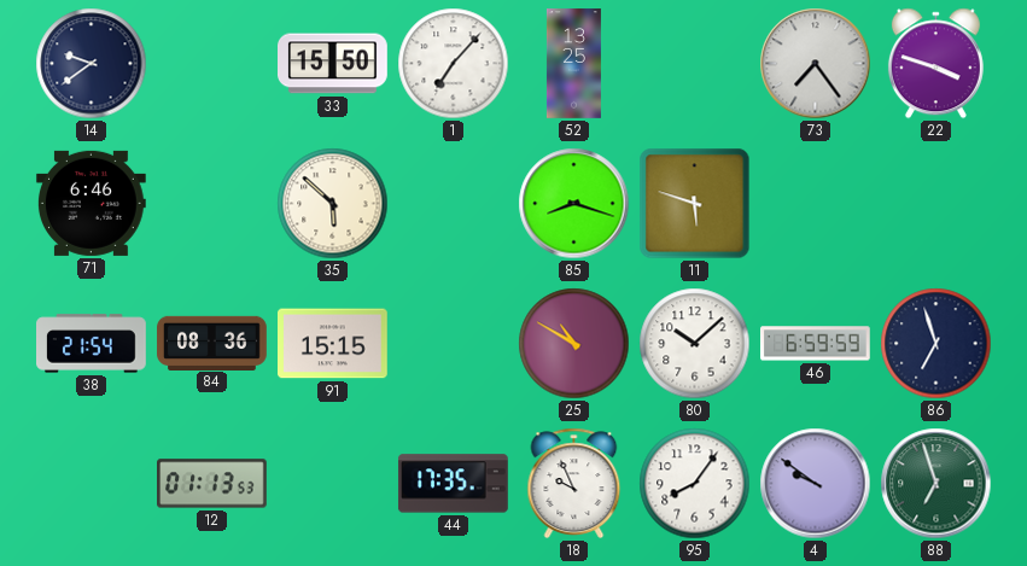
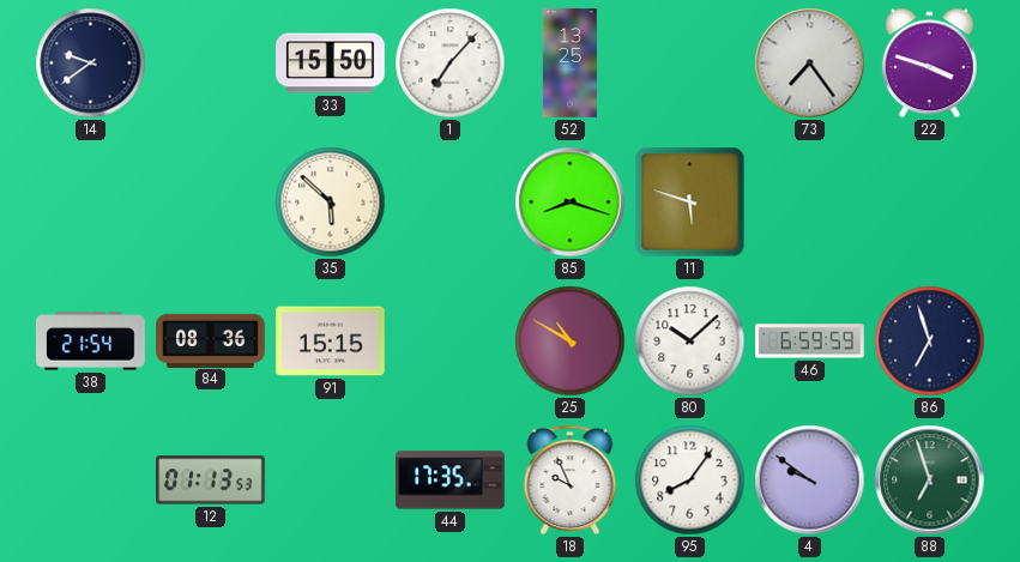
71: 6:46 -> none (91, 203)
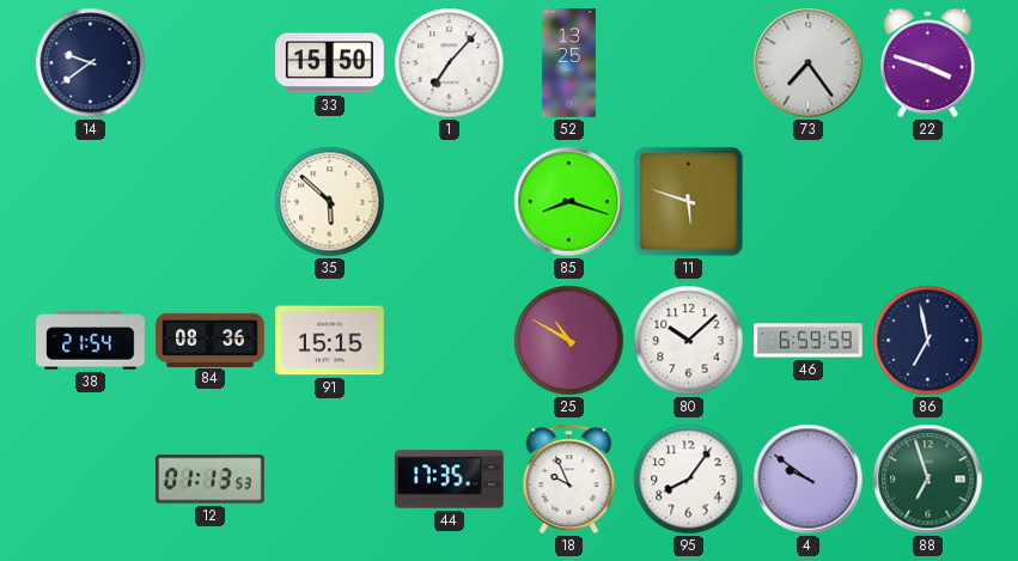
86: 6:57 -> 6:58 (928, 341)
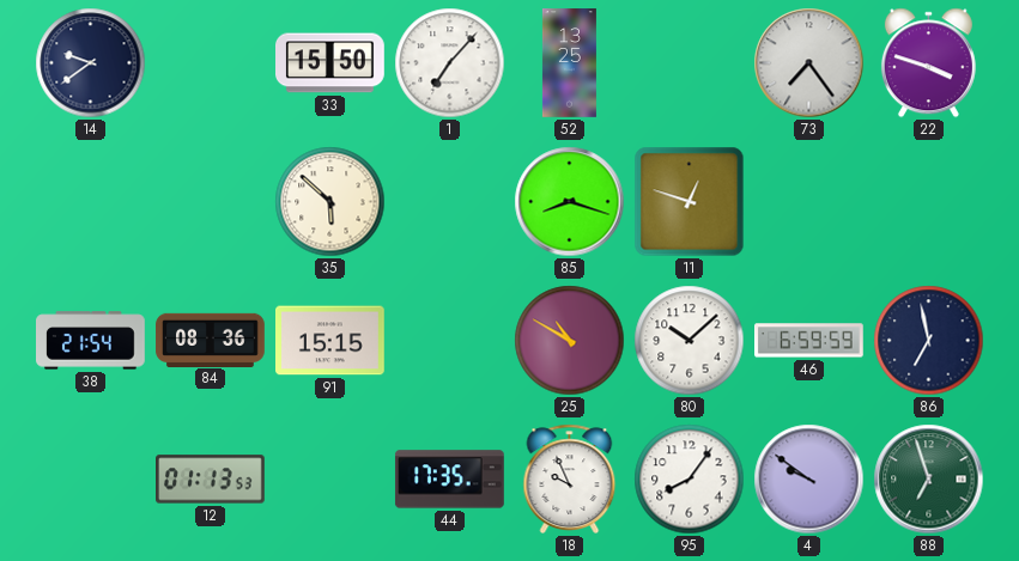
11: 5:48 -> 12:48 (690, 202)
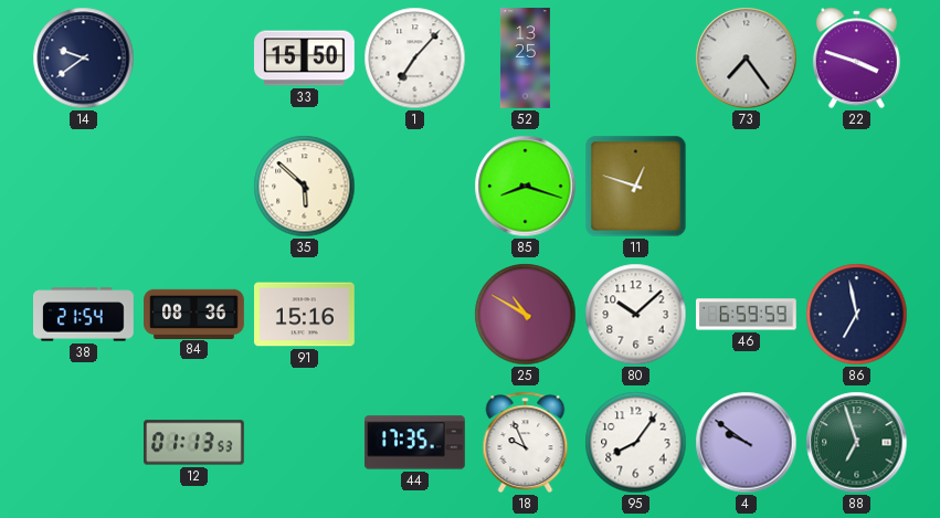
91: 15:15 -> 15:16 (305, 315)
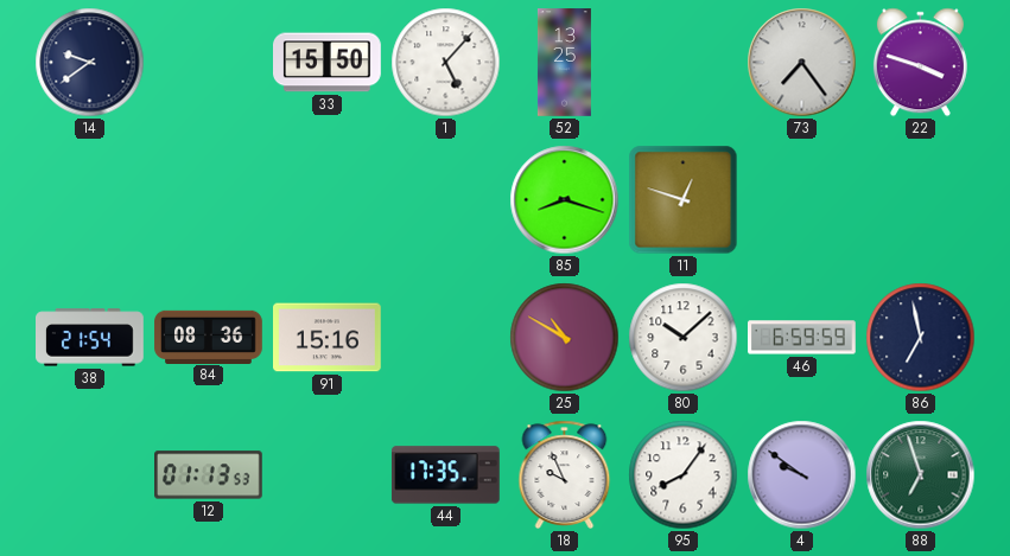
1: 7:07 -> 5:07 (446, 63)
35: 5:52 -> none (305, 187)
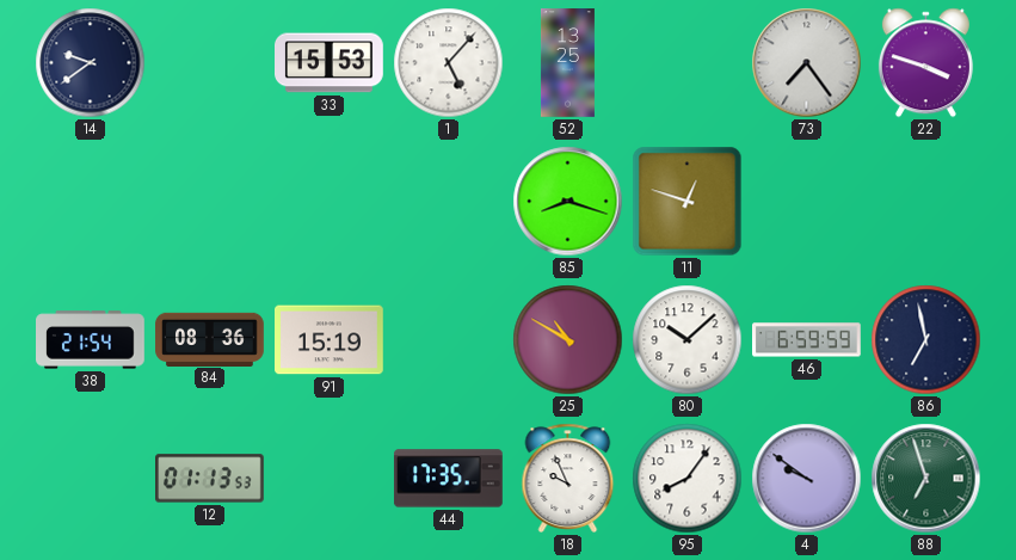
33: 15:50 -> 15:53 (330, 63)
91: 15:16 -> 15:19 (330, 340)
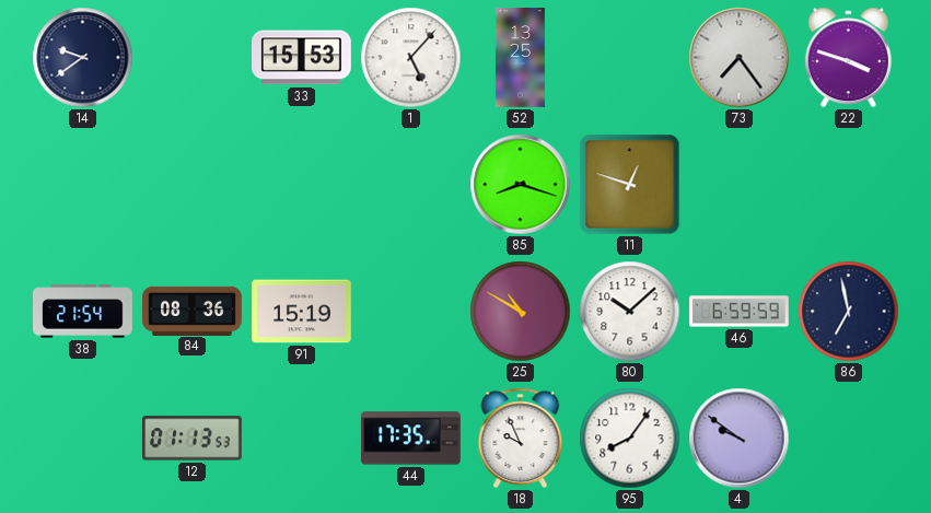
88: 6:57 -> none (926, 479)
